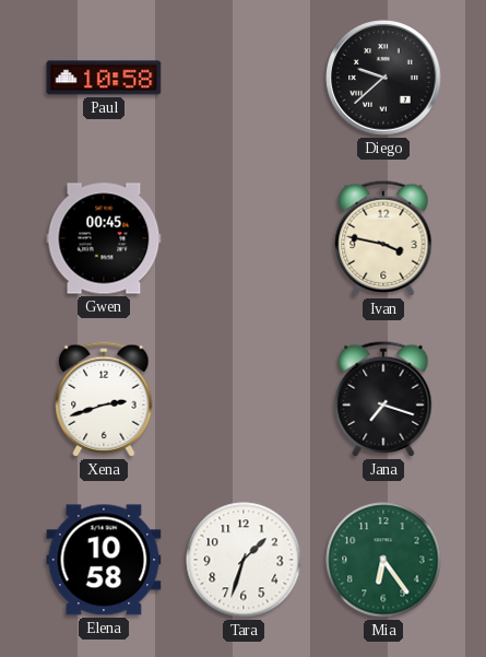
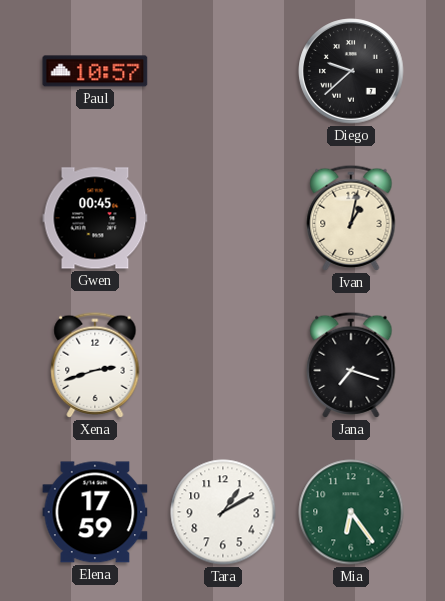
Paul: 10:58 -> 10:57 (95, 71)
Ivan: 3:47 -> 1:02 (351, 218)
Elena: 10:58 -> 17:59 (95, 512)
Tara: 1:33 -> 1:10 (223, 512)
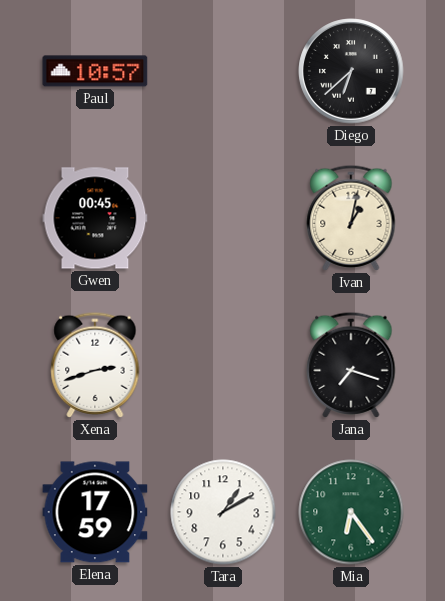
Diego: 9:38 -> 6:38 (351, 71)
